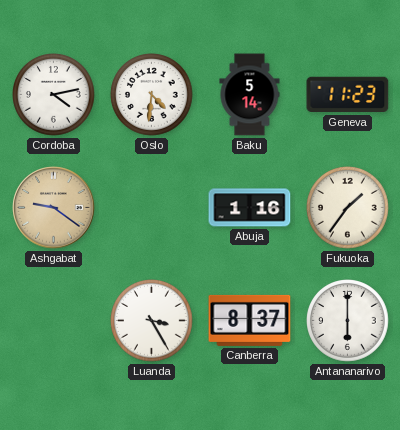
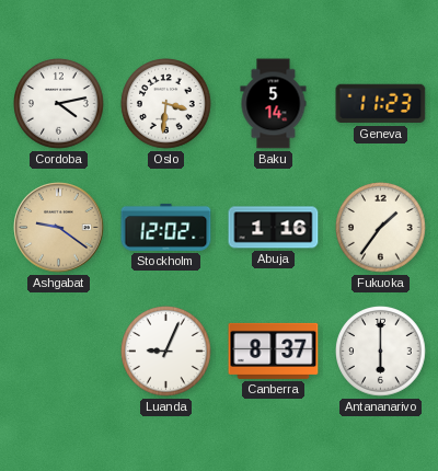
Oslo: 4:31 -> 3:31 (166, 104)
Stockholm: none -> 12:02 (166, 227)
Luanda: 3:25 -> 9:04 (166, 352)
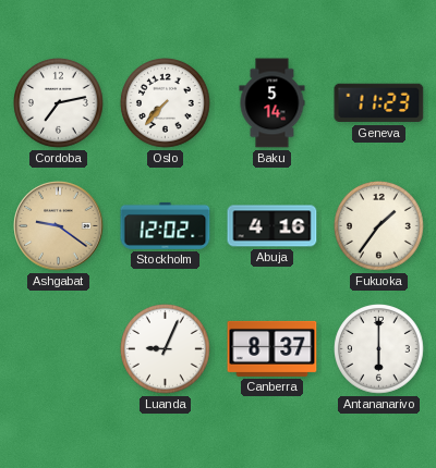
Cordoba: 4:13 -> 7:13 (59, 103)
Oslo: 3:31 -> 7:37 (166, 103)
Abuja: 1:16 -> 4:16 (272, 226)
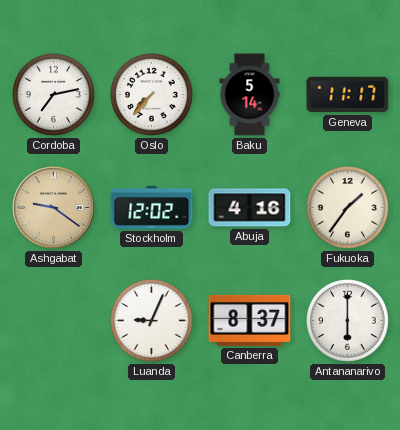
Geneva: 11:23 -> 11:17 (348, 95)
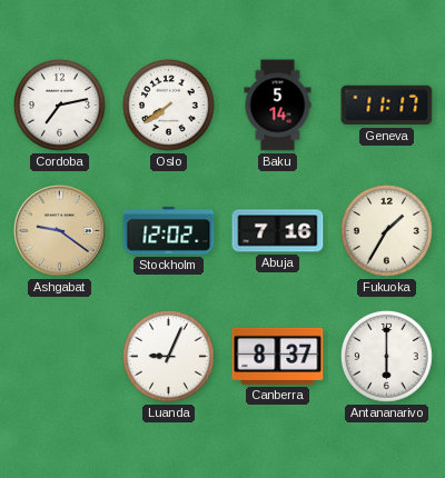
Oslo: 7:37 -> 7:39 (169, 106)
Abuja: 4:16 -> 7:16 (278, 231)
Fukuoka: 1:36 -> 1:35 (387, 231)
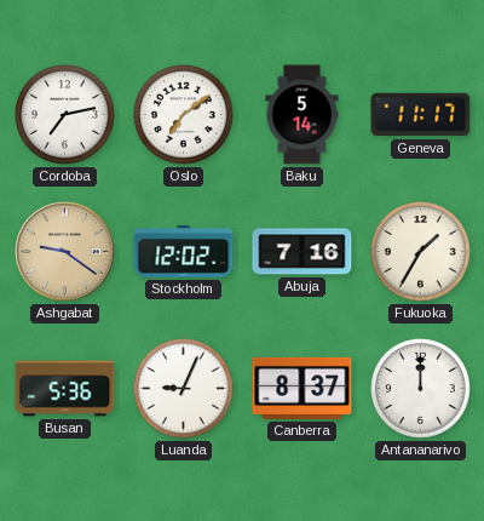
Oslo: 7:39 -> 7:09 (184, 115)
Busan: none -> 5:36 (65, 389)
Antananarivo: 6:00 -> 12:00 (421, 389)
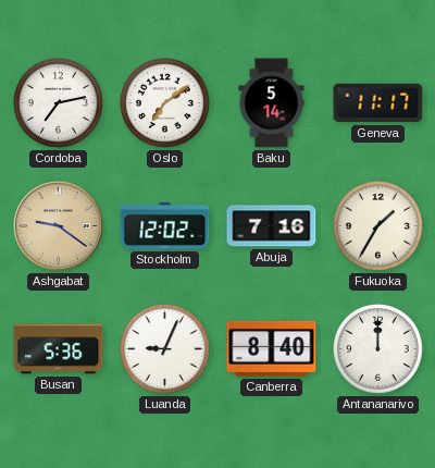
Canberra: 8:37 -> 8:40 (272, 348)
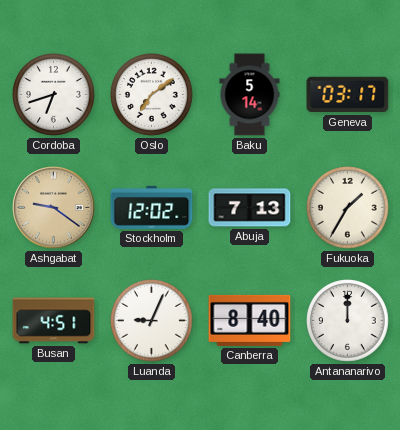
Cordoba: 7:13 -> 6:42 (54, 95)
Geneva: 11:17 -> 03:17 (348, 95)
Abuja: 7:16 -> 7:13 (250, 208)
Busan: 5:36 -> 4:51 (54, 321)
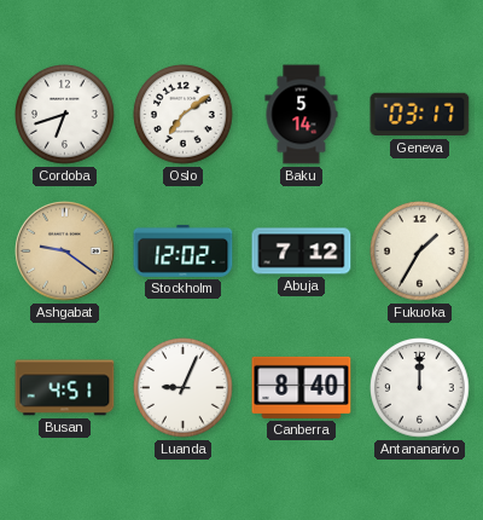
Abuja: 7:13 -> 7:12 (302, 252)
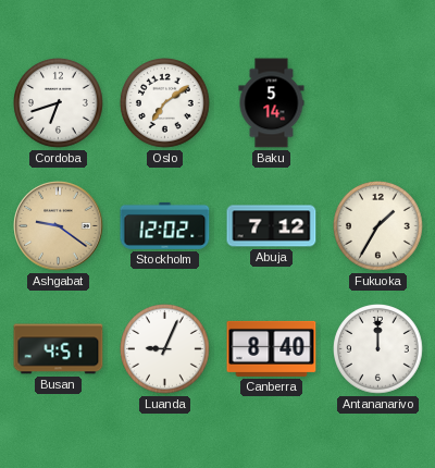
Geneva: 03:17 -> none (420, 115)
